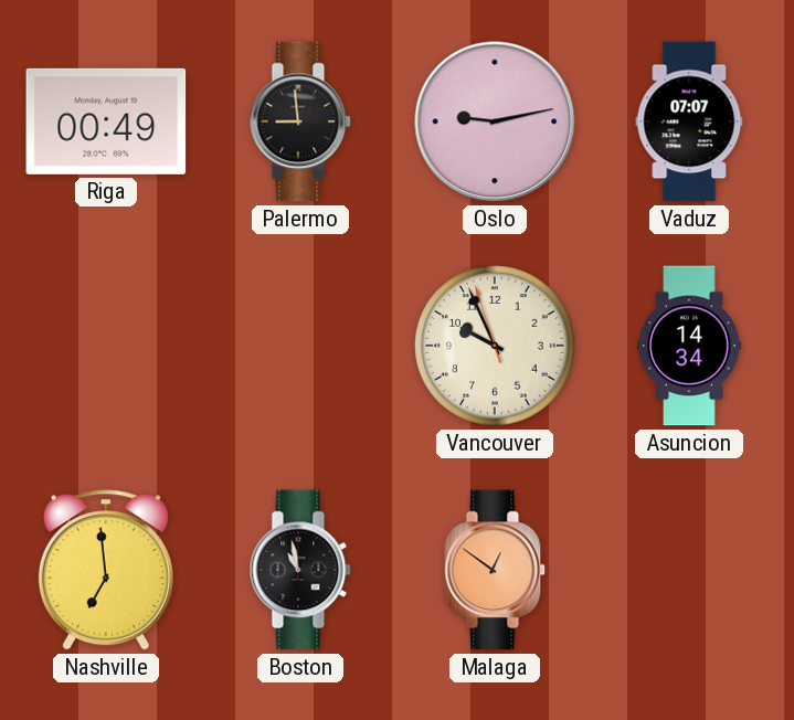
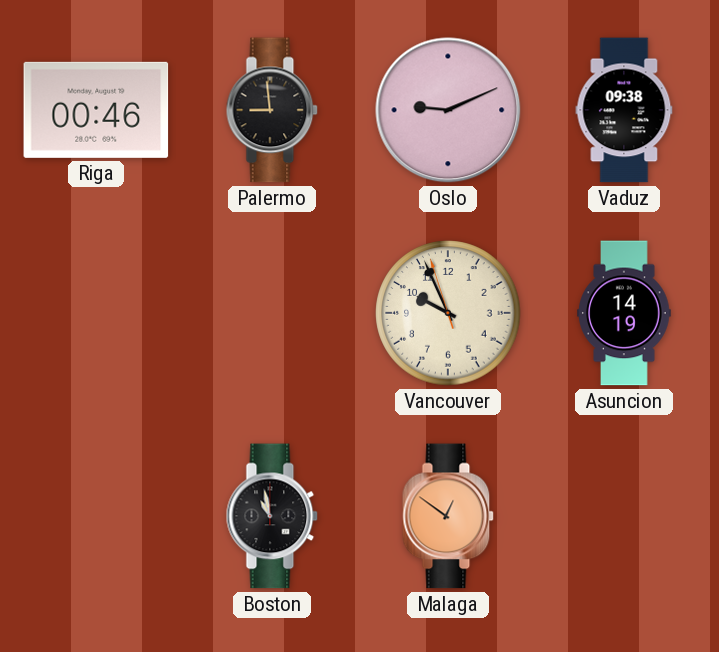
Riga: 00:49 -> 00:46 (96, 110)
Oslo: 9:13 -> 9:11 (448, 110)
Vaduz: 07:07 -> 09:38 (624, 110)
Asuncion: 14:34 -> 14:19 (624, 313)
Nashville: 6:59 -> none (106, 570)
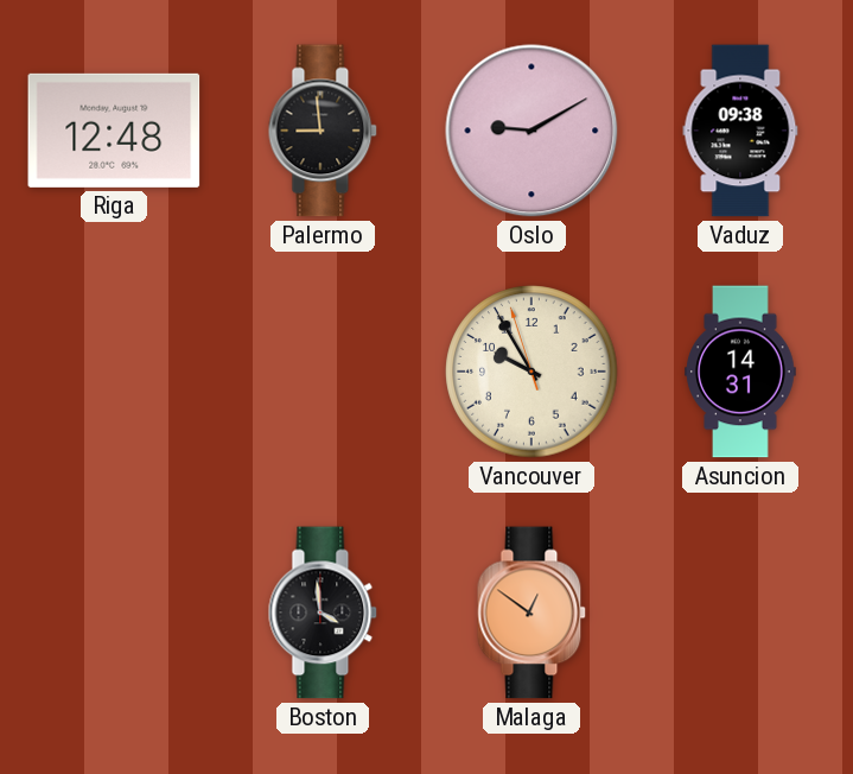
Riga: 00:46 -> 12:48 (114, 131)
Oslo: 9:11 -> 9:10 (531, 131)
Vancouver: 9:55 -> 9:54 (531, 372)
Asuncion: 14:19 -> 14:31 (740, 372)
Boston: 10:58 -> 3:59 (323, 613)
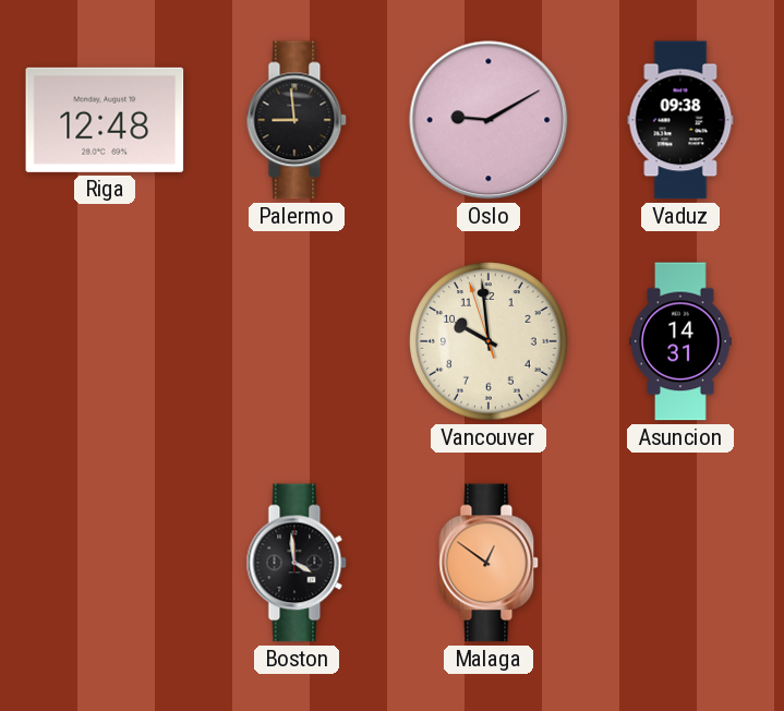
Vancouver: 9:54 -> 9:58 (489, 341)
